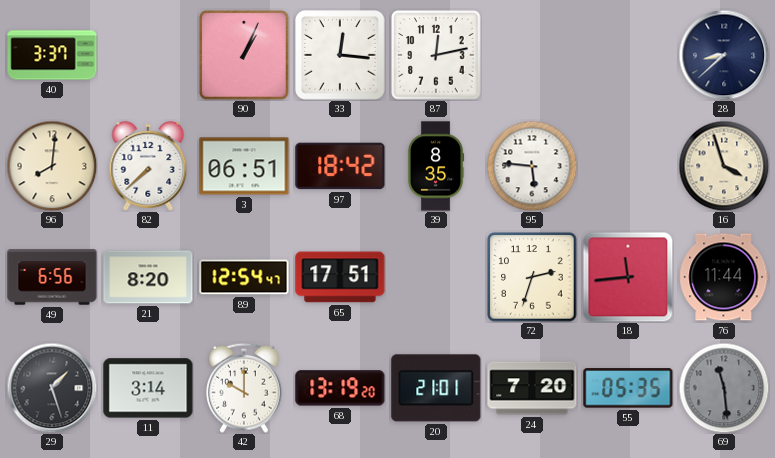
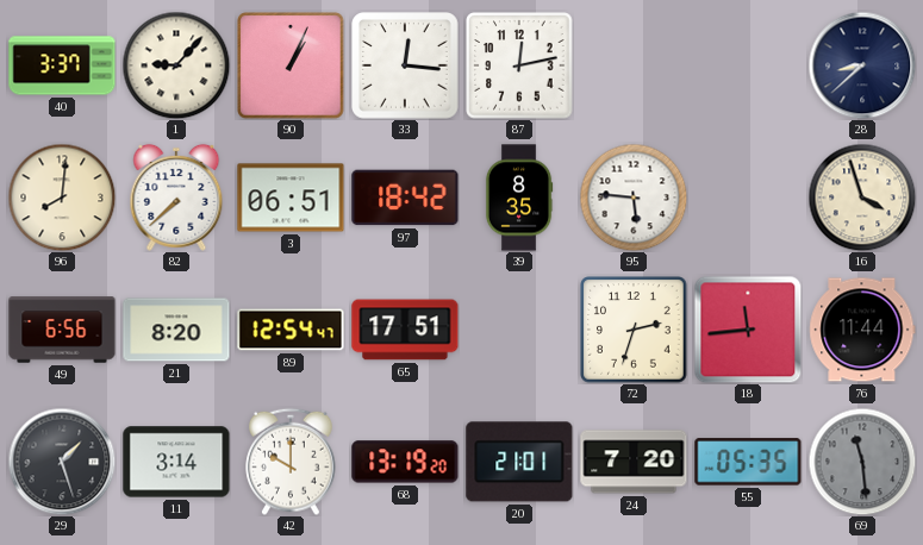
1: none -> 9:07 (176, 65)
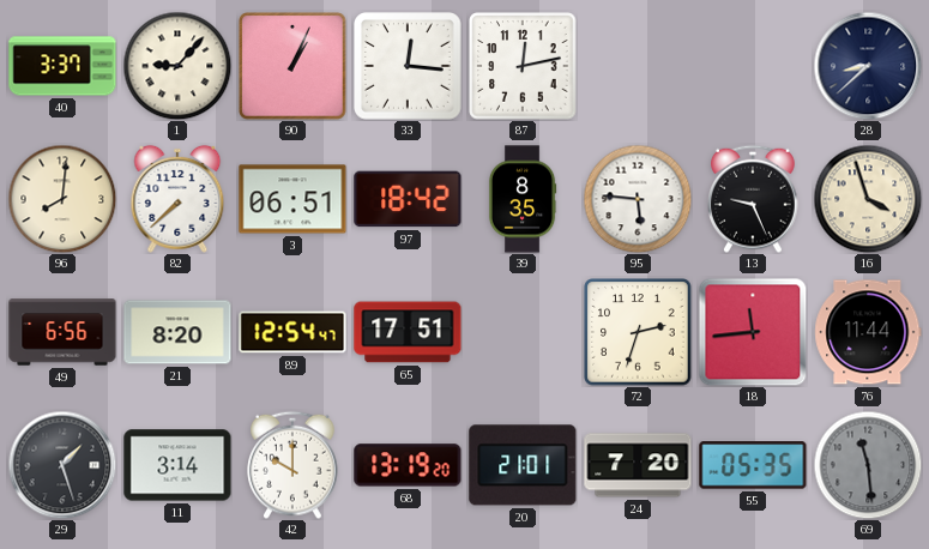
13: none -> 9:26 (753, 199)
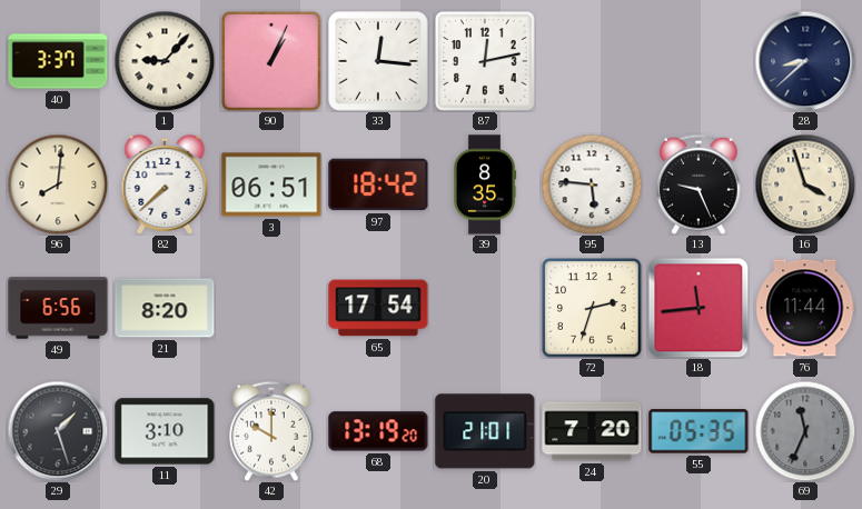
89: 12:54 -> none (292, 332)
65: 17:51 -> 17:54 (378, 308)
11: 3:14 -> 3:10 (165, 431)
69: 11:29 -> 11:34 (805, 431)
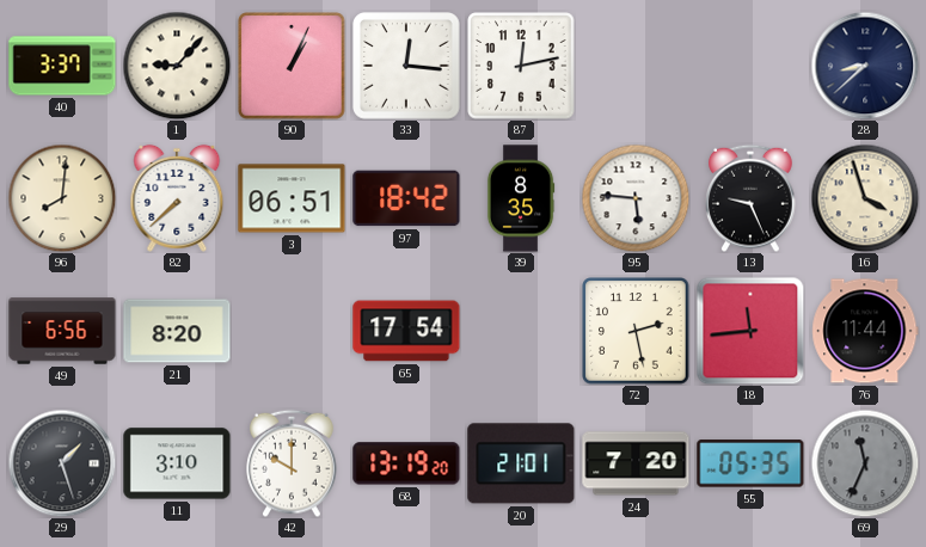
72: 2:33 -> 2:28 (636, 331)
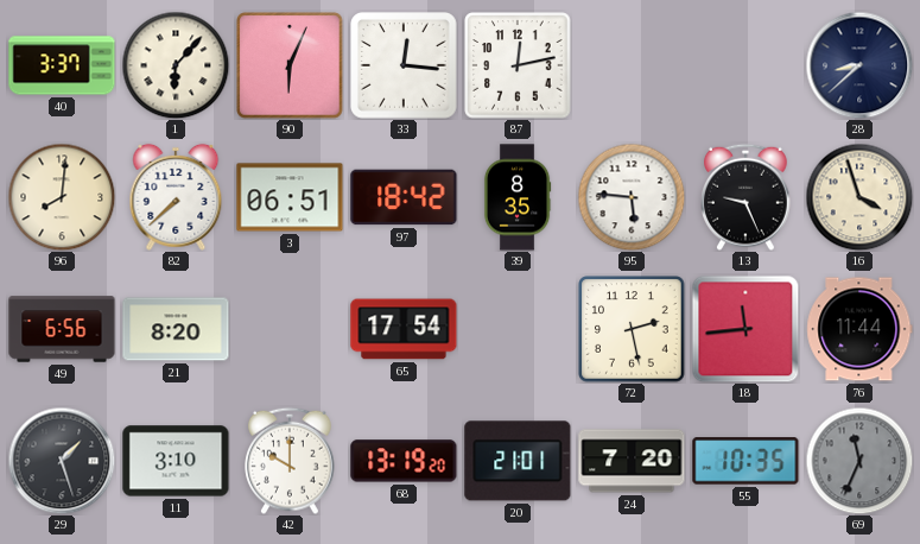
1: 9:07 -> 6:07 (176, 65)
90: 1:04 -> 6:04 (290, 65)
55: 05:35 -> 10:35 (745, 461)
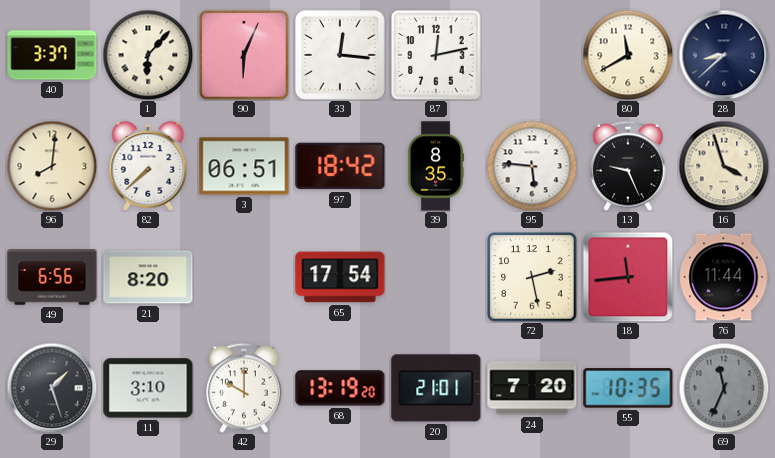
80: none -> 11:40 (628, 55)
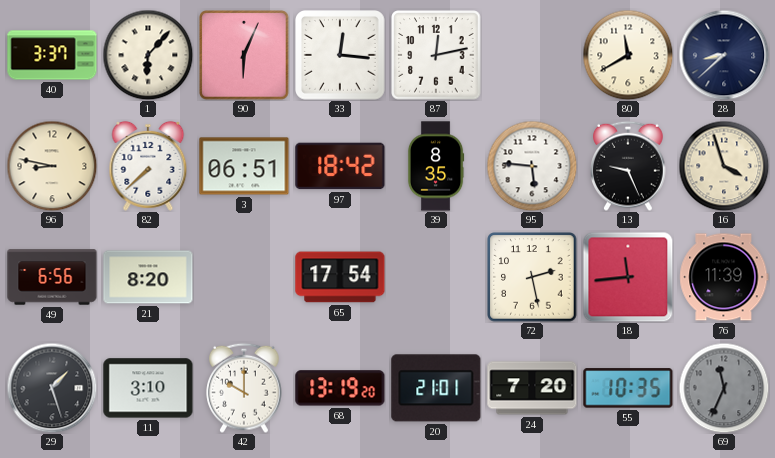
96: 8:01 -> 8:47 (52, 166)
76: 11:44 -> 11:39 (724, 277)
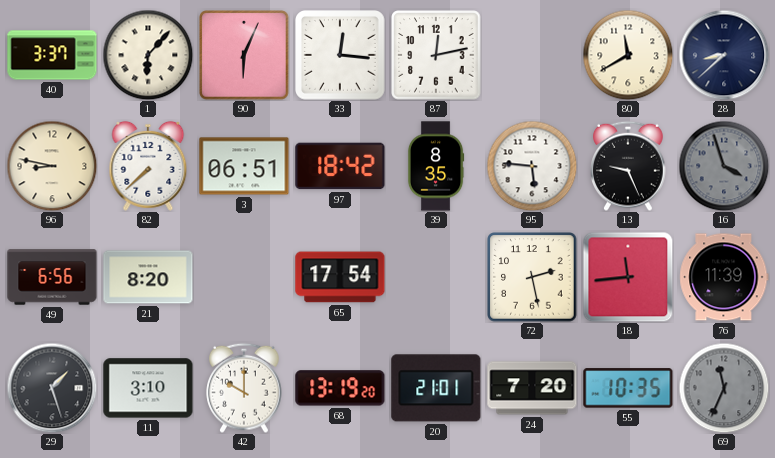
16 dial: cream -> grey (724, 166)
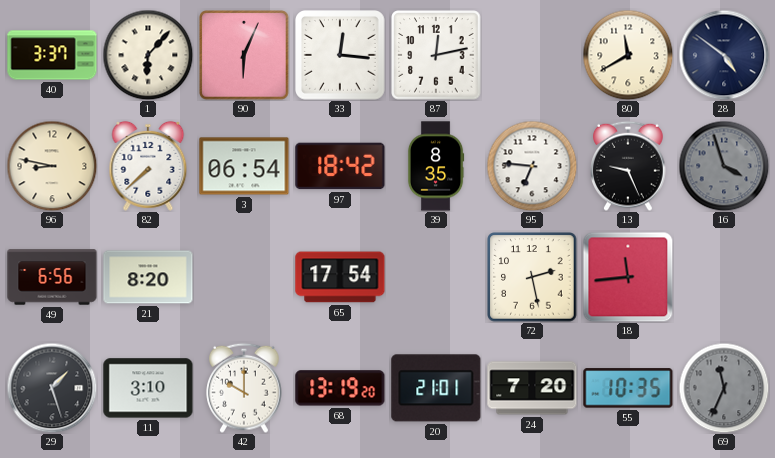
28: 8:38 -> 4:51 (724, 55)
3: 06:51 -> 06:54 (244, 166)
95: 5:46 -> 6:46 (532, 166)
76: 11:39 -> none (724, 277)
